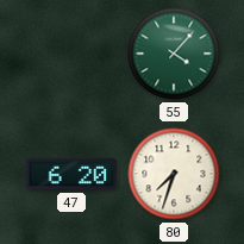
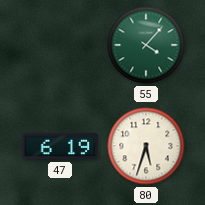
47: 6:20 -> 6:19 (60, 146)
80: 7:33 -> 5:33 (146, 146)
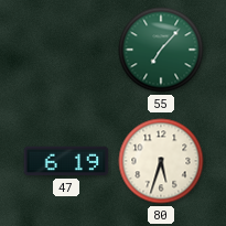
55: 4:07 -> 7:07 (161, 50)
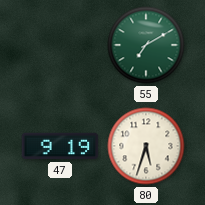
55: 7:07 -> 7:10 (146, 45)
47: 6:19 -> 9:19 (60, 146)
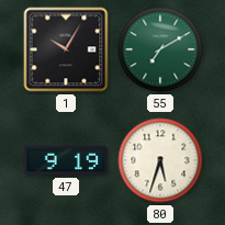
1: none -> 10:05 (66, 49)
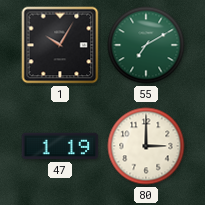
47: 9:19 -> 1:19 (60, 146)
80: 5:33 -> 3:00 (146, 146)
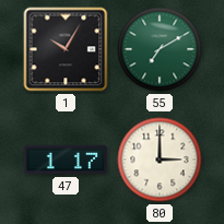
47: 1:19 -> 1:17 (66, 160)
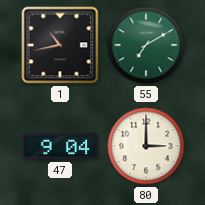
1: 10:05 -> 10:43 (60, 45)
47: 1:17 -> 9:04 (60, 146)
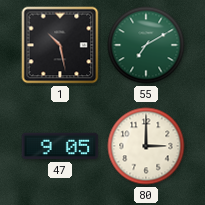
1: 10:43 -> 10:28 (60, 45)
47: 9:04 -> 9:05 (60, 146)
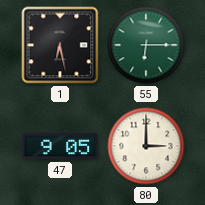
1: 10:28 -> 6:28 (60, 45)
55: 7:10 -> 6:15 (146, 45)
